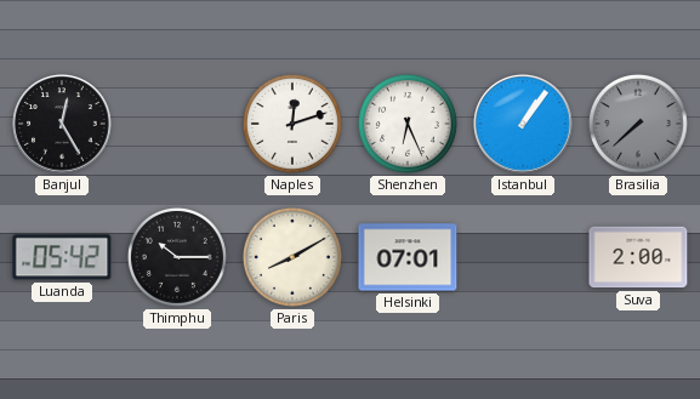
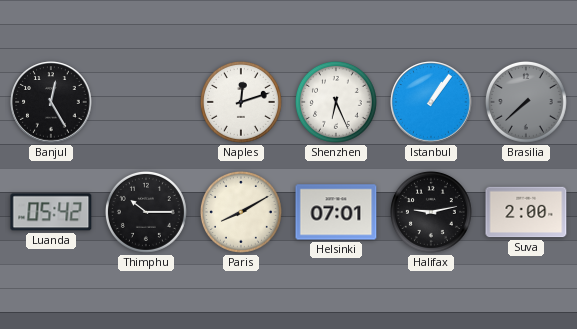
Halifax: none -> 9:13 (431, 212)
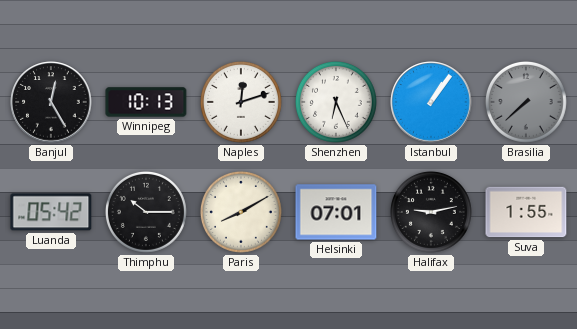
Winnipeg: none -> 10:13 (146, 102)
Suva: 2:00 -> 1:55 (526, 212)
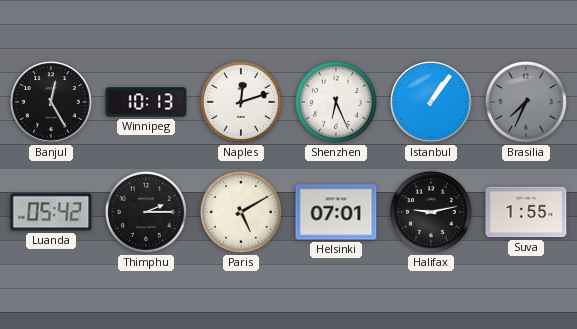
Brasilia: 7:38 -> 7:34 (526, 102)
Thimphu: 10:15 -> 2:15 (146, 212)
Paris: 8:10 -> 5:10 (241, 212)
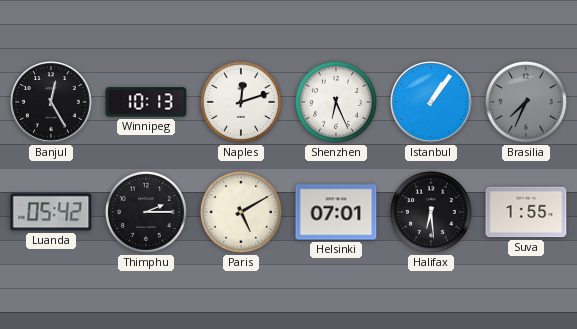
Halifax: 9:13 -> 6:29 (431, 212)
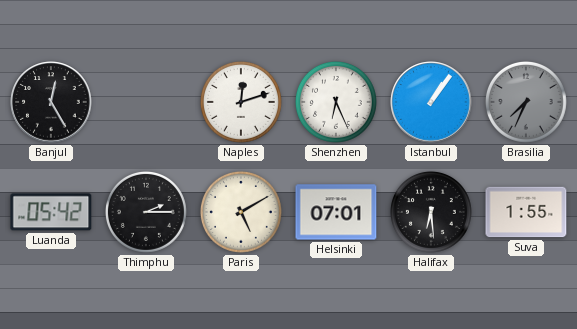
Winnipeg: 10:13 -> none (146, 102)
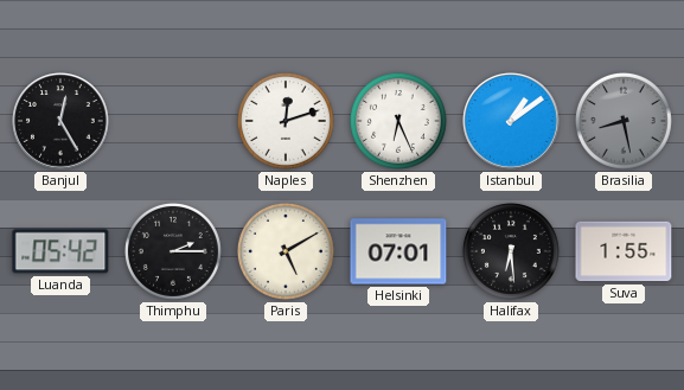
Istanbul: 1:06 -> 1:09 (511, 121)
Brasilia: 7:34 -> 8:28 (624, 121)
